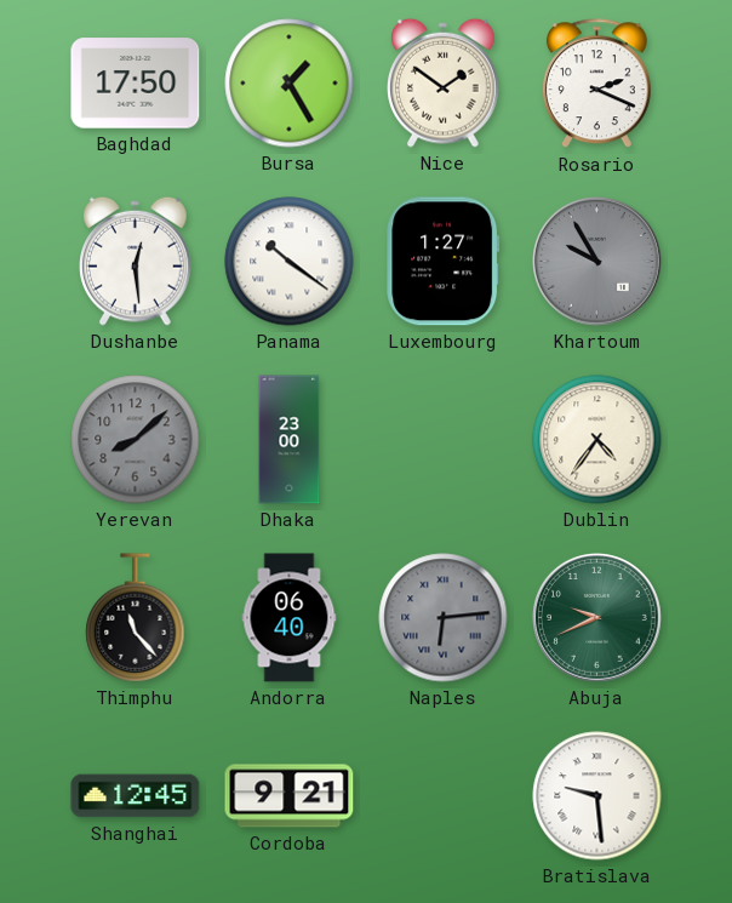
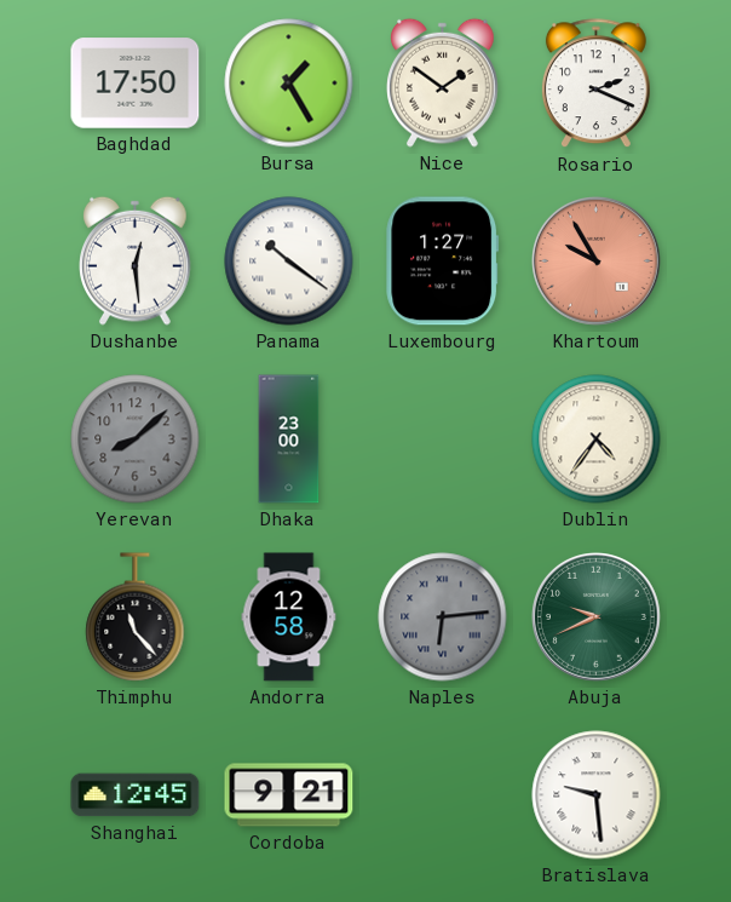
Khartoum dial: grey -> salmon (597, 262)
Andorra: 06:40 -> 12:58 (289, 617)
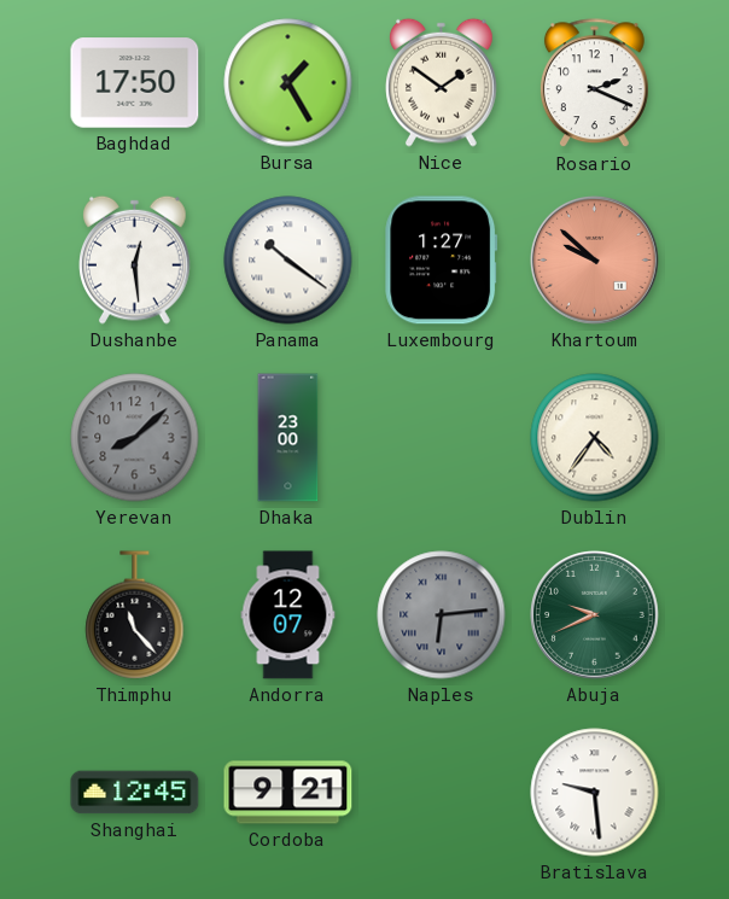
Khartoum: 9:55 -> 9:52 (595, 261)
Andorra: 12:58 -> 12:07 (288, 615)
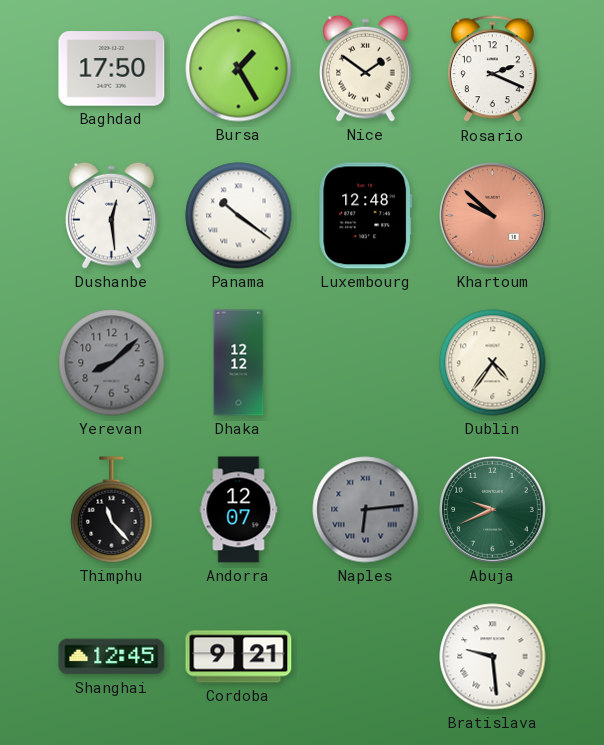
Luxembourg: 1:27 -> 12:48 (366, 216)
Dhaka: 23:00 -> 12:12 (239, 363)
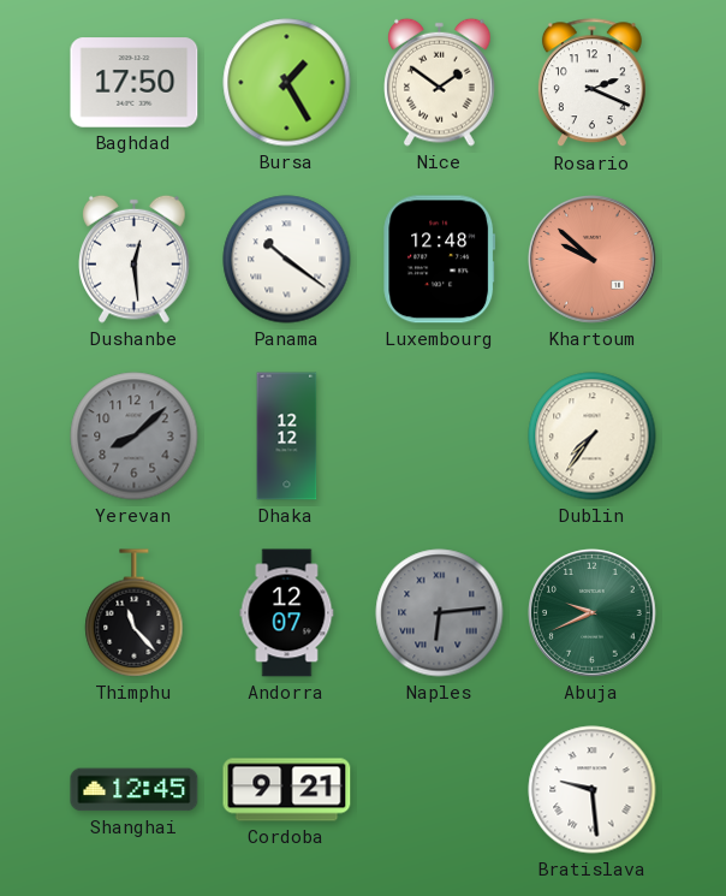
Dublin: 4:36 -> 7:36 (593, 437)
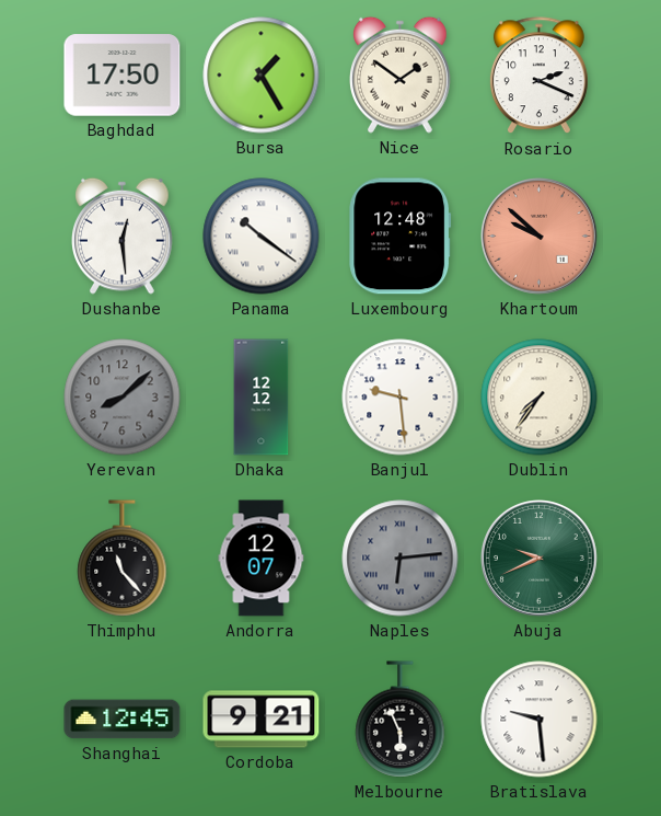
Banjul: none -> 9:29 (401, 398)
Melbourne: none -> 5:56 (401, 720)
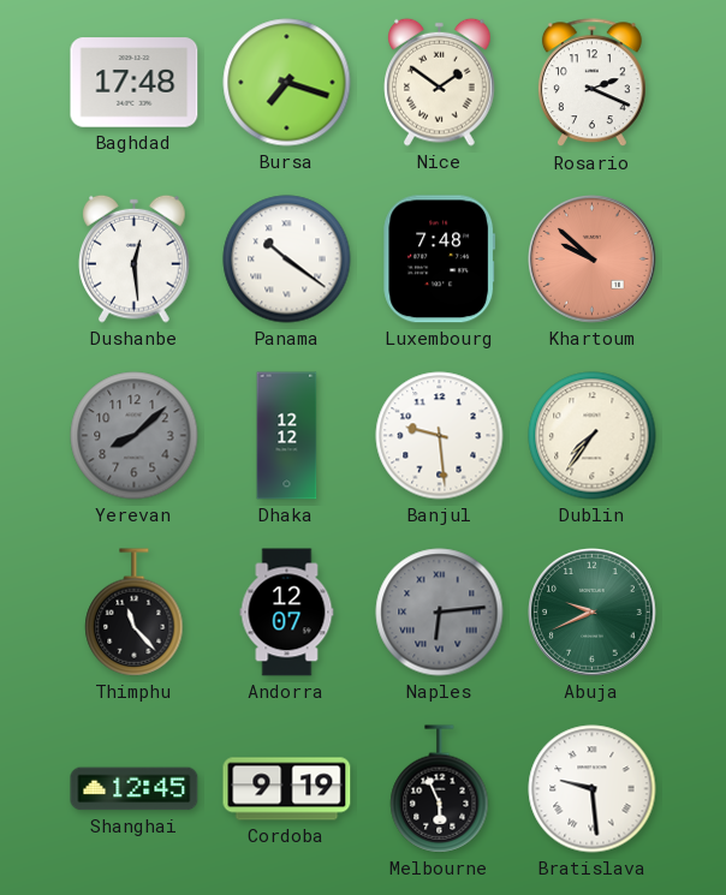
Baghdad: 17:50 -> 17:48 (135, 83)
Bursa: 1:25 -> 7:18 (287, 83)
Luxembourg: 12:48 -> 7:48 (440, 259)
Cordoba: 9:21 -> 9:19 (287, 789)
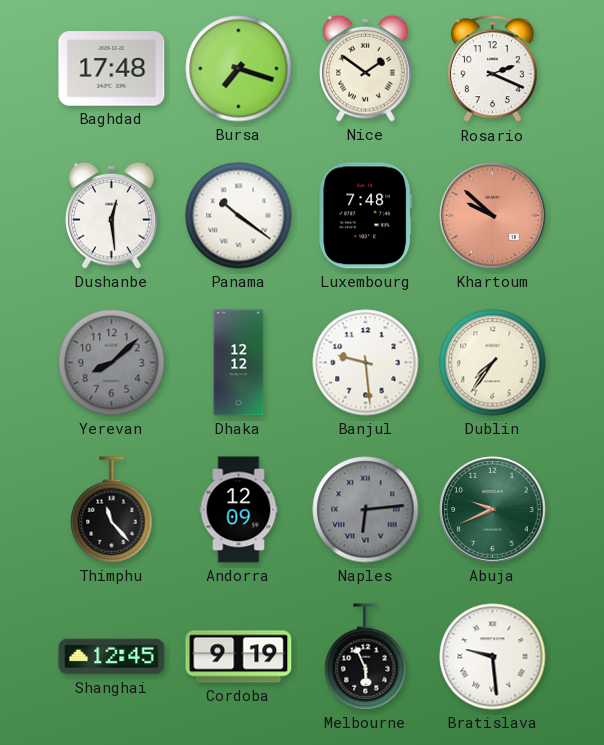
Andorra: 12:07 -> 12:09 (239, 510)
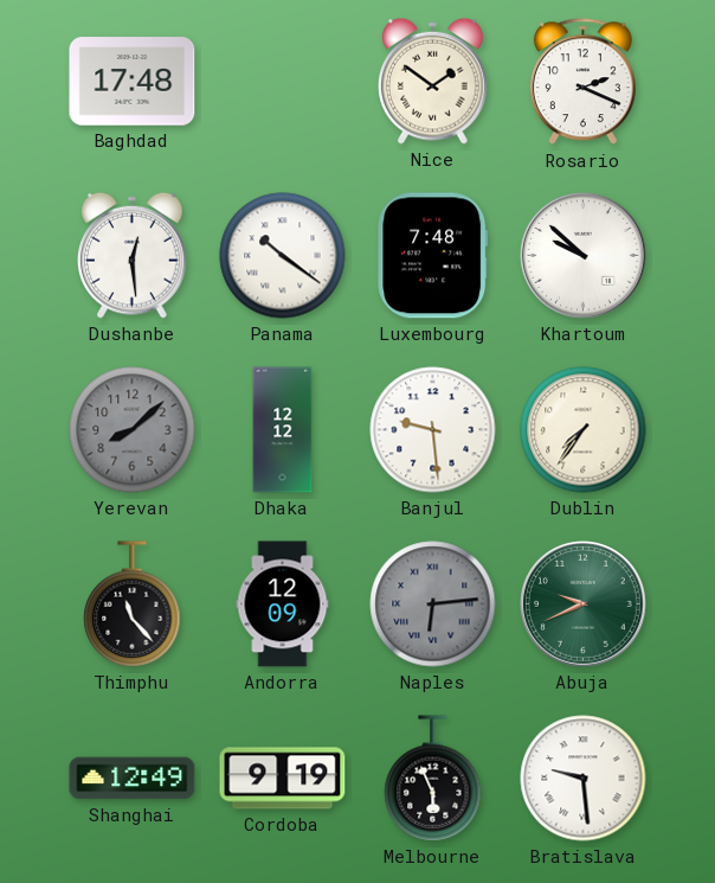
Bursa: 7:18 -> none (239, 69)
Khartoum dial: salmon -> white (584, 256)
Shanghai: 12:45 -> 12:49 (133, 779)
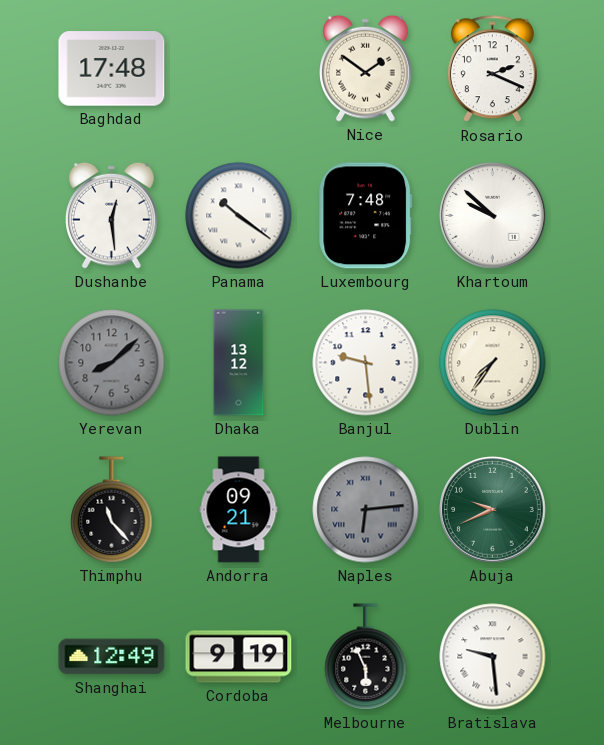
Dhaka: 12:12 -> 13:12 (239, 363)
Andorra: 12:09 -> 09:21 (239, 510)
